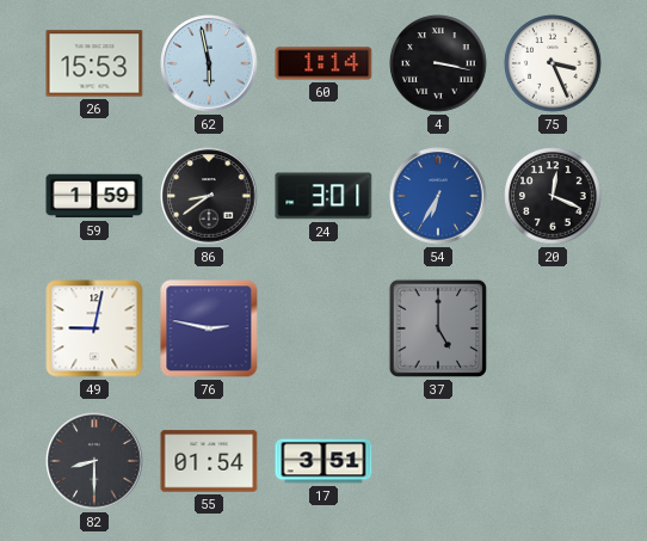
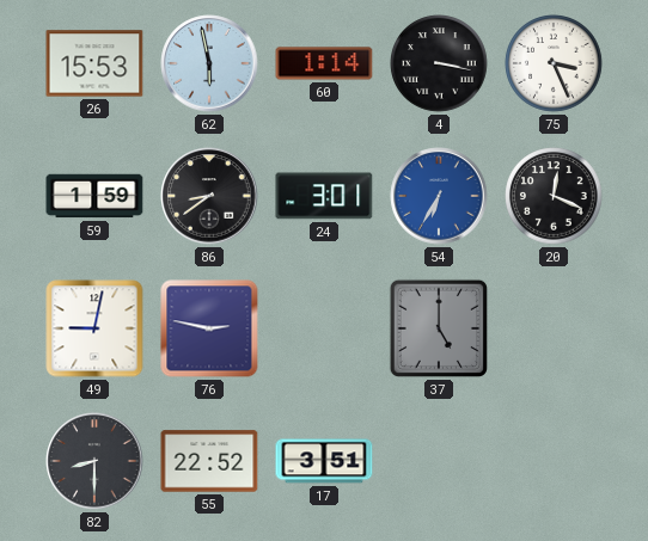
55: 01:54 -> 22:52 (209, 461)
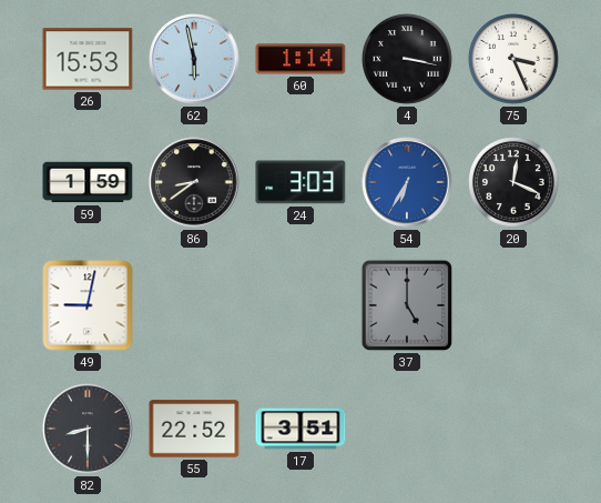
24: 3:01 -> 3:03 (300, 182)
76: 2:47 -> none (209, 328)
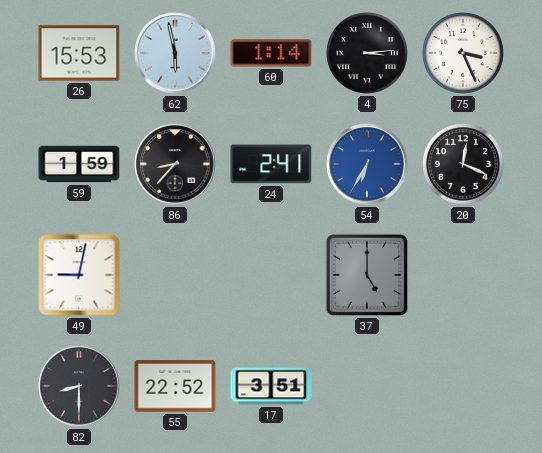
4: 3:17 -> 3:14 (367, 53)
86: 8:39 -> 8:37 (175, 164)
24: 3:03 -> 2:41 (271, 164)
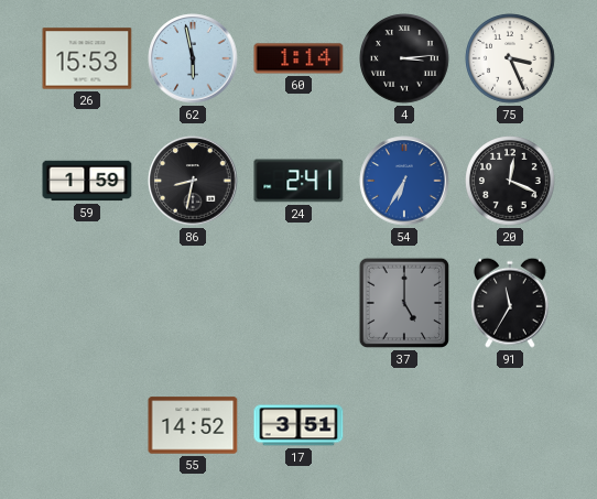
86: 8:37 -> 8:32 (193, 181)
49: 9:02 -> none (79, 275)
91: none -> 11:35 (510, 303)
82: 8:30 -> none (79, 386)
55: 22:52 -> 14:52 (193, 425)
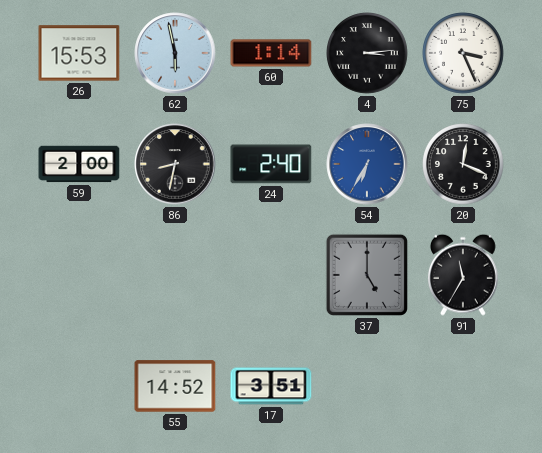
59: 1:59 -> 2:00 (79, 164)
24: 2:41 -> 2:40 (271, 164)
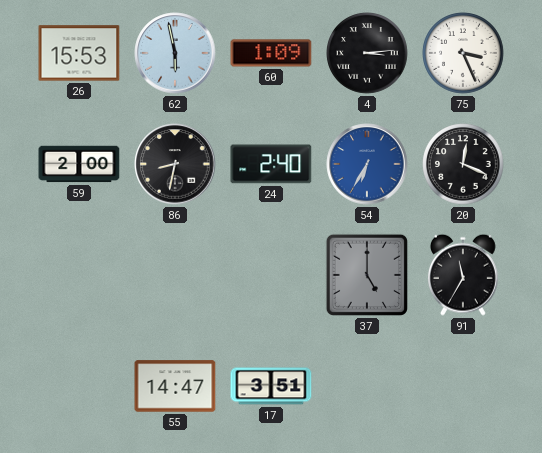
60: 1:14 -> 1:09 (271, 53)
55: 14:52 -> 14:47 (175, 386)
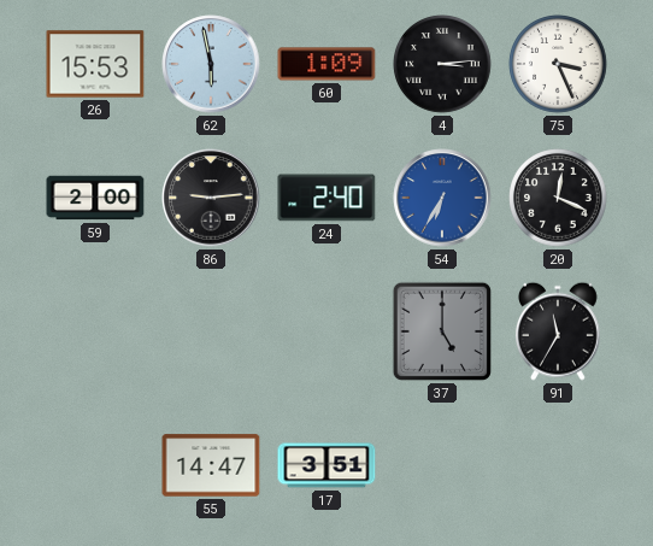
86: 8:32 -> 9:14 (211, 198)
